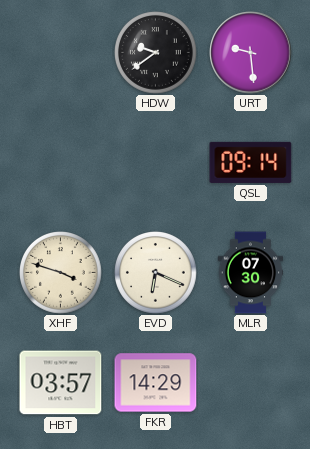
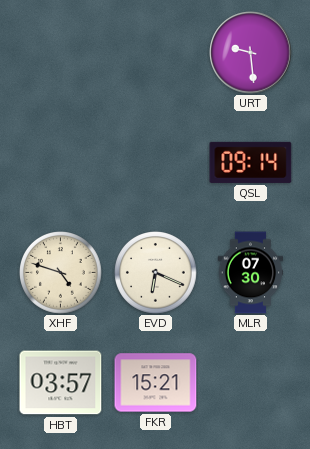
HDW: 9:39 -> none (156, 53)
XHF: 3:48 -> 4:48 (61, 273)
FKR: 14:29 -> 15:21 (156, 383)
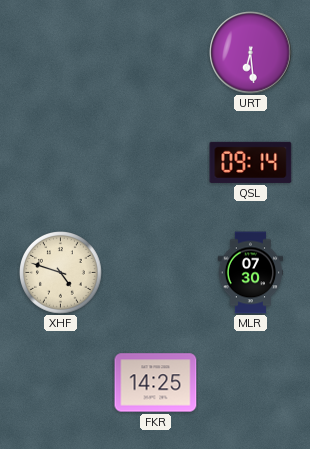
URT: 9:29 -> 6:29 (251, 53)
EVD: 6:19 -> none (156, 273)
HBT: 03:57 -> none (61, 383)
FKR: 15:21 -> 14:25 (156, 383)
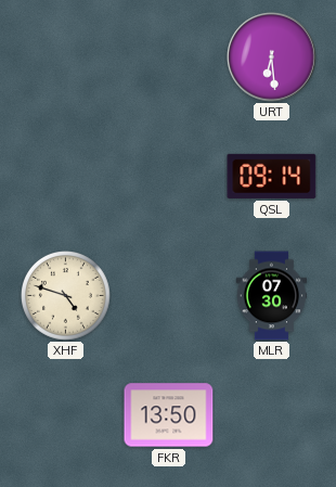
FKR: 14:25 -> 13:50 (169, 415)
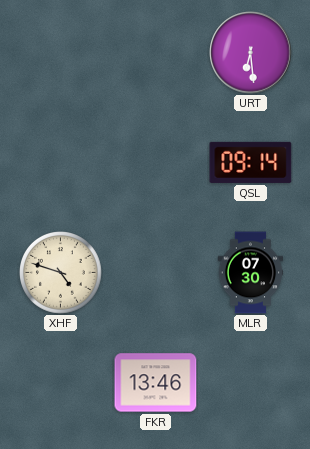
FKR: 13:50 -> 13:46 (156, 383)
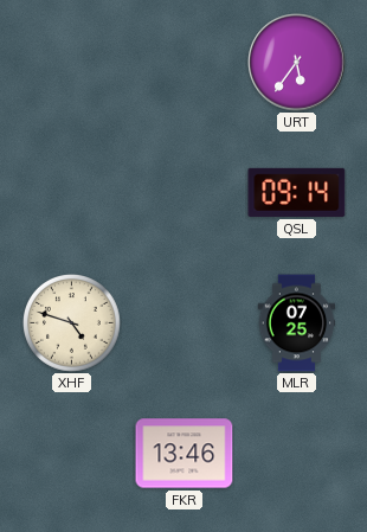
URT: 6:29 -> 5:36 (297, 63)
MLR: 07:30 -> 07:25 (297, 323)
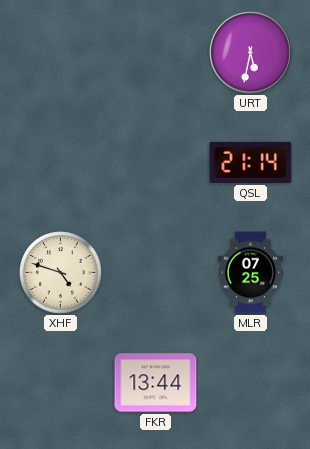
URT: 5:36 -> 5:32 (251, 53)
QSL: 09:14 -> 21:14 (251, 162)
FKR: 13:46 -> 13:44 (156, 383)
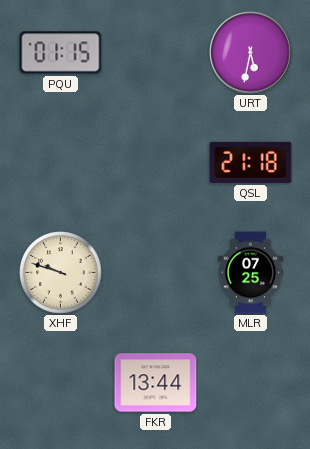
PQU: none -> 01:15 (61, 53)
QSL: 21:14 -> 21:18 (251, 162)
XHF: 4:48 -> 9:48 (61, 273)
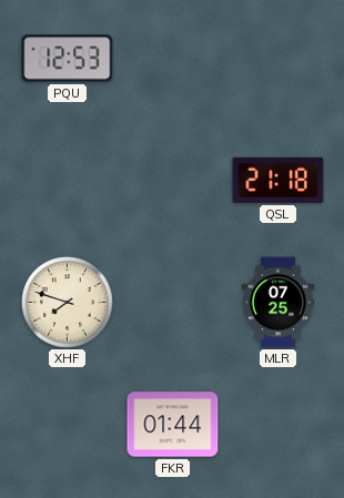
PQU: 01:15 -> 12:53 (68, 59)
URT: 5:32 -> none (251, 53)
XHF: 9:48 -> 7:48 (68, 303)
FKR: 13:44 -> 01:44 (173, 425)
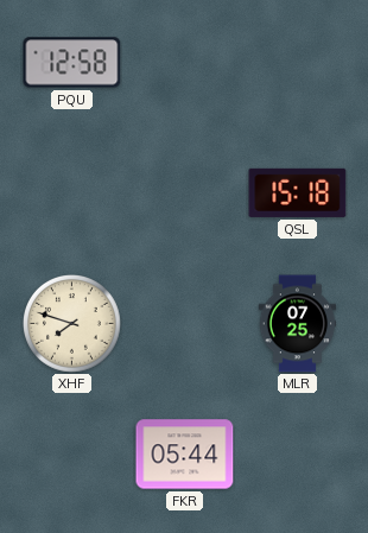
PQU: 12:53 -> 12:58 (72, 63)
QSL: 21:18 -> 15:18 (298, 192)
FKR: 01:44 -> 05:44 (185, 455)
